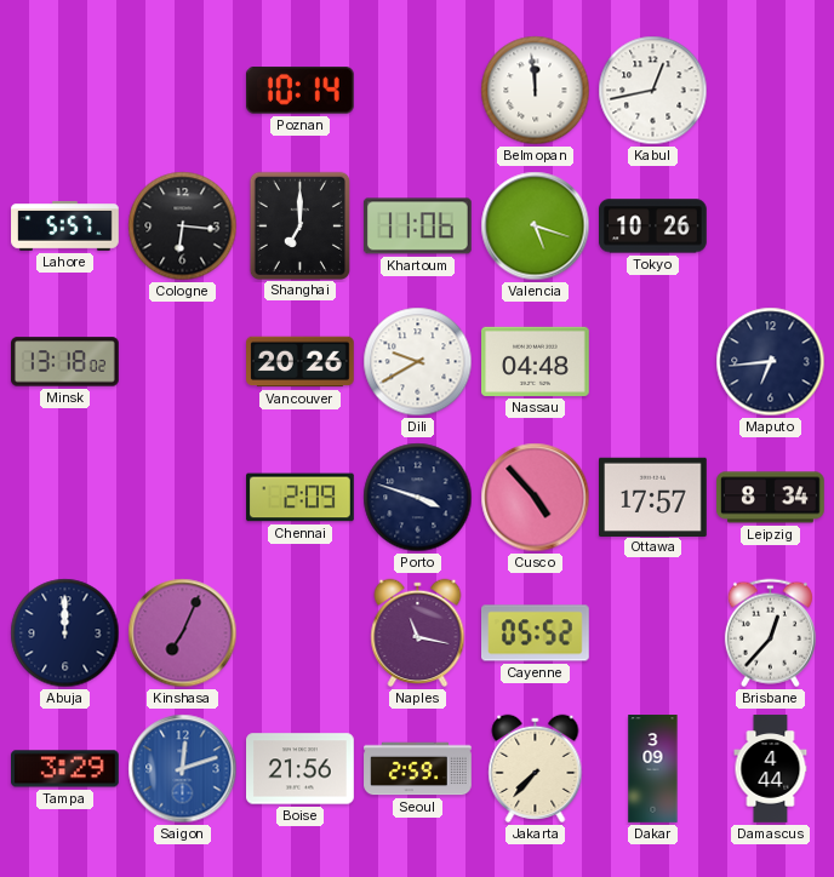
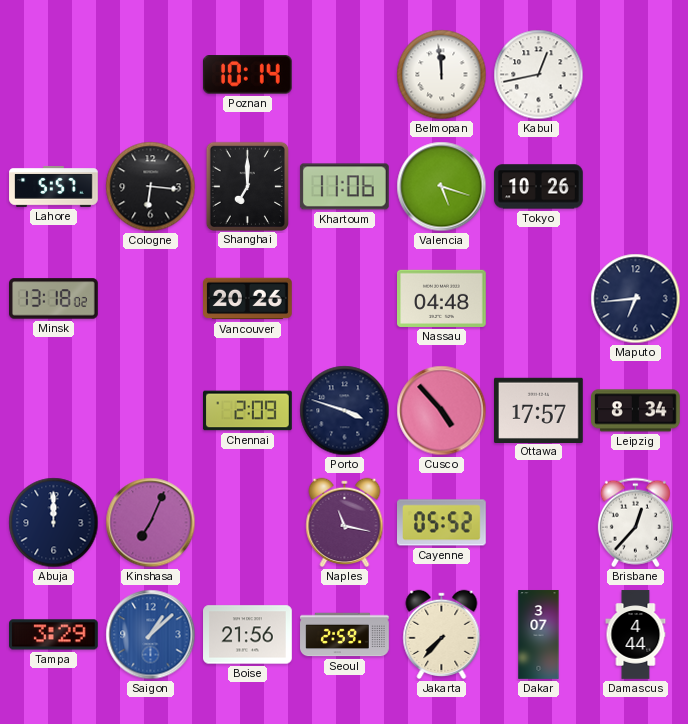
Dili: 9:40 -> none (418, 362)
Saigon: 12:12 -> 1:08 (151, 635)
Dakar: 3:09 -> 3:07 (539, 635)
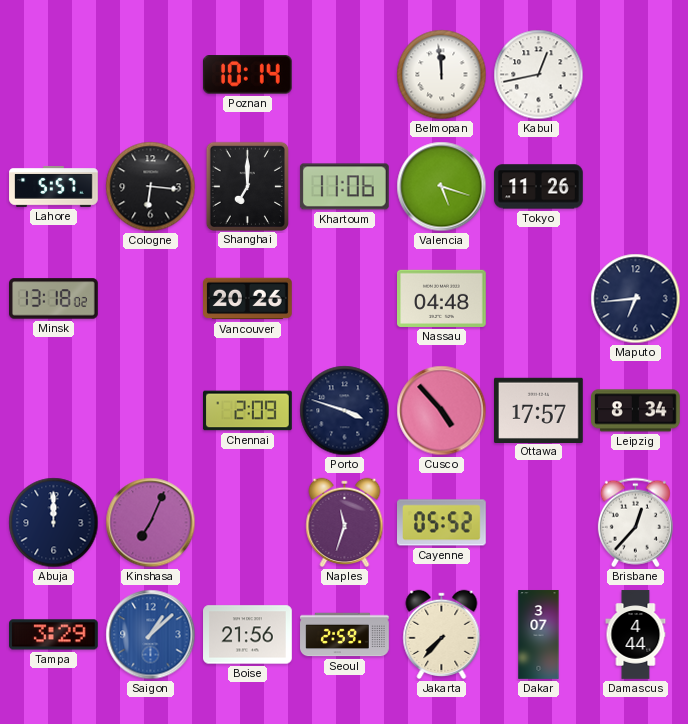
Tokyo: 10:26 -> 11:26 (539, 187)
Naples: 11:17 -> 11:33 (345, 522)
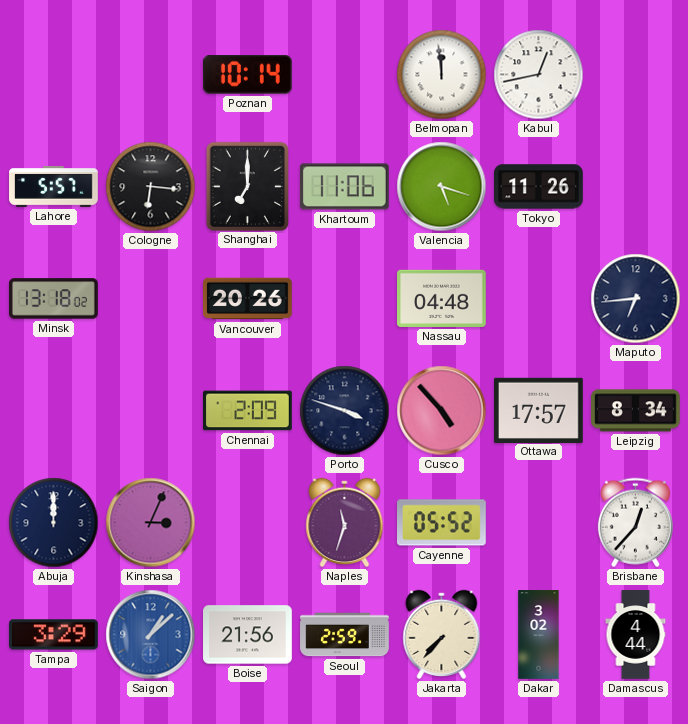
Kinshasa: 7:04 -> 3:04 (151, 523)
Dakar: 3:07 -> 3:02 (539, 635)
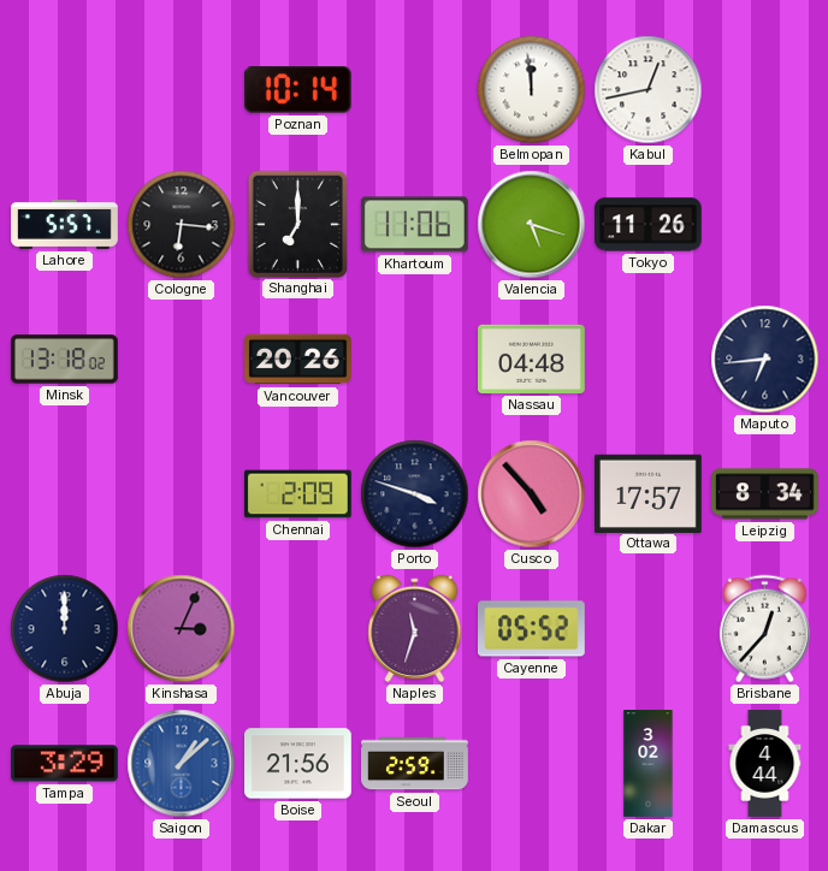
Jakarta: 7:37 -> none (442, 634)
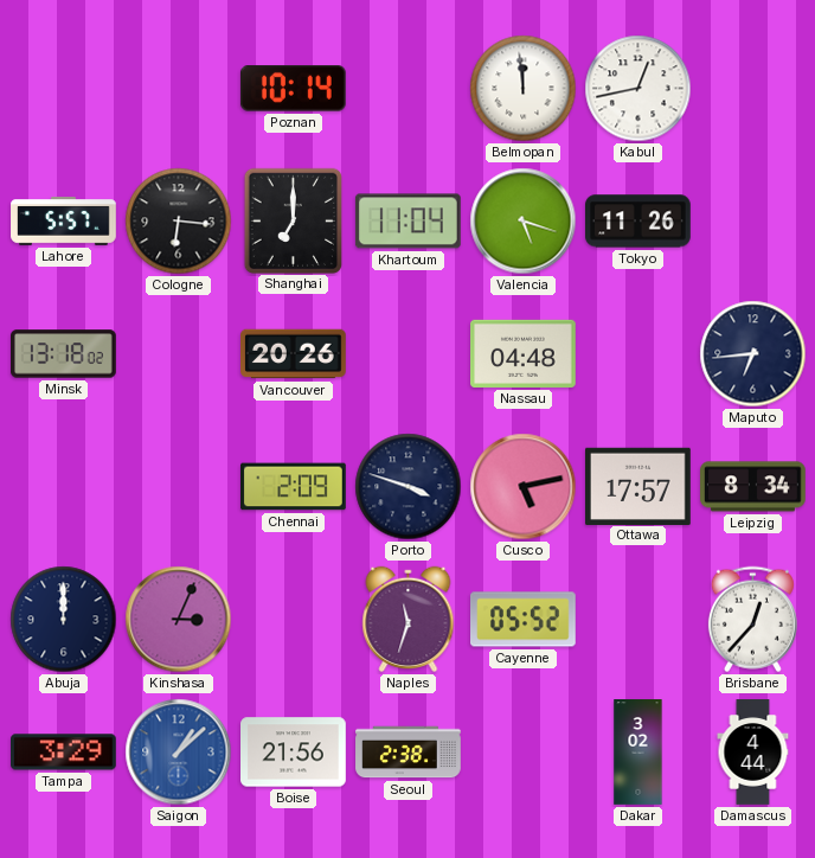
Khartoum: 11:06 -> 11:04 (407, 222)
Cusco: 4:53 -> 5:13 (524, 487)
Seoul: 2:59 -> 2:38 (409, 753)
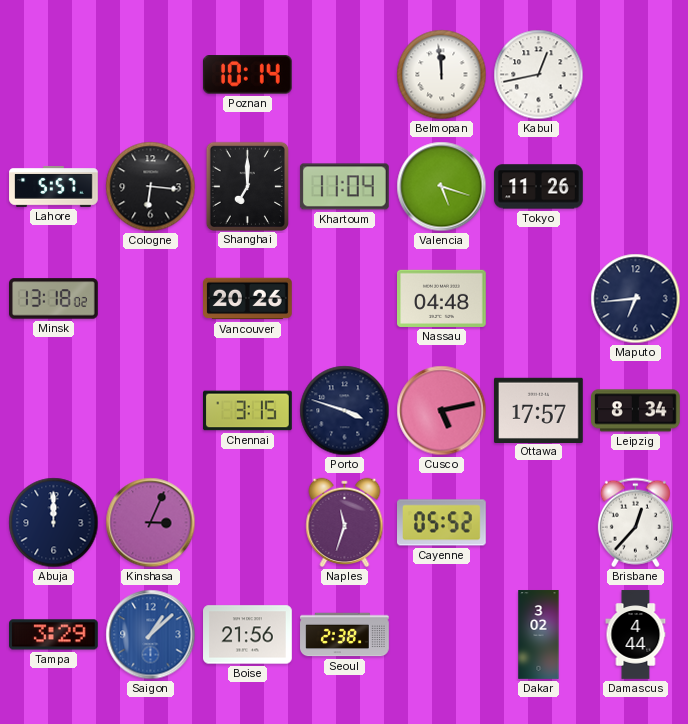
Chennai: 2:09 -> 3:15 (248, 411)
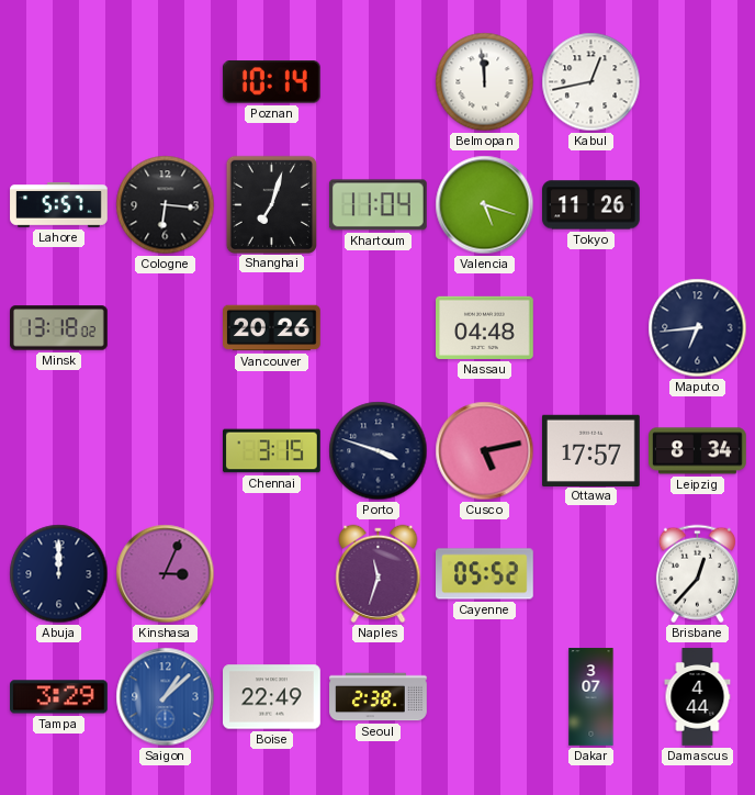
Shanghai: 7:00 -> 7:03 (271, 204)
Boise: 21:56 -> 22:49 (272, 697)
Dakar: 3:02 -> 3:07 (591, 697)
